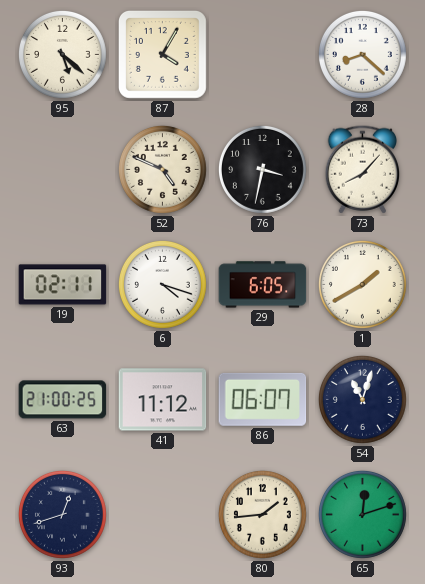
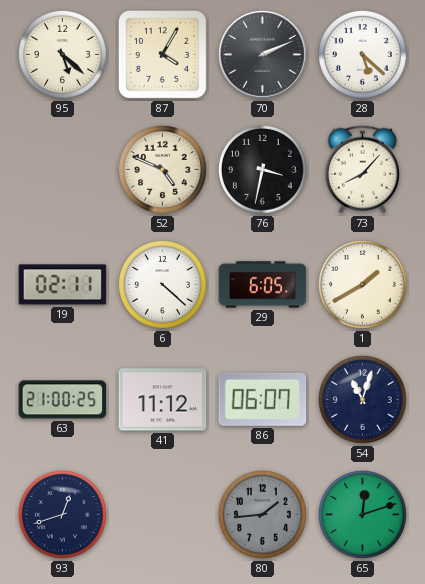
70: none -> 2:11 (263, 55)
28: 8:22 -> 5:22 (362, 54)
6: 4:18 -> 4:22 (162, 284)
80 dial: cream -> grey (262, 514)
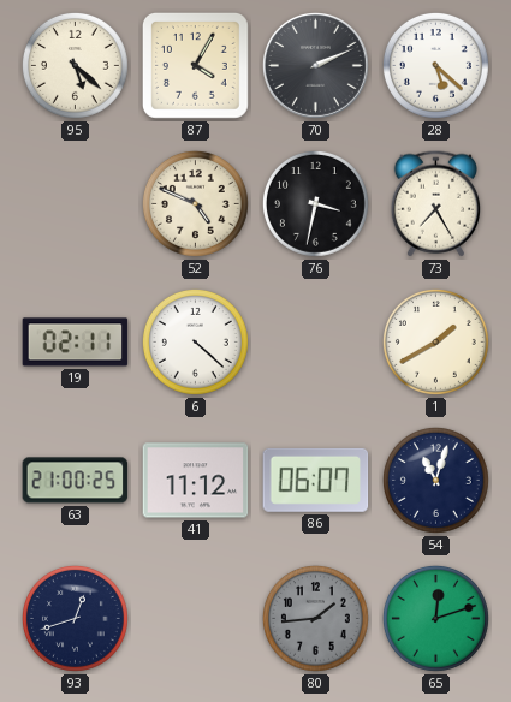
73: 8:07 -> 7:25 (435, 204)
29: 6:05 -> none (263, 285)
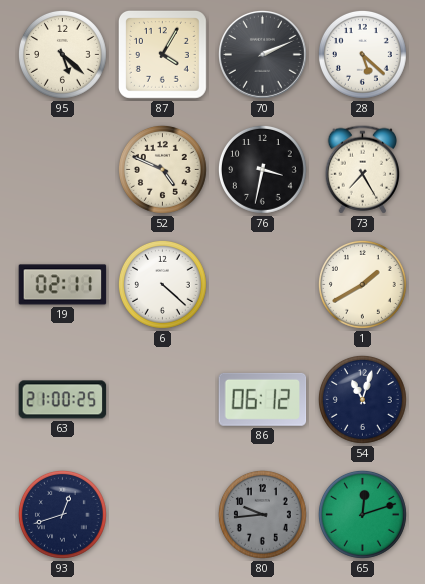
41: 11:12 -> none (196, 481)
86: 06:07 -> 06:12 (263, 399)
80: 1:44 -> 9:44 (262, 514)
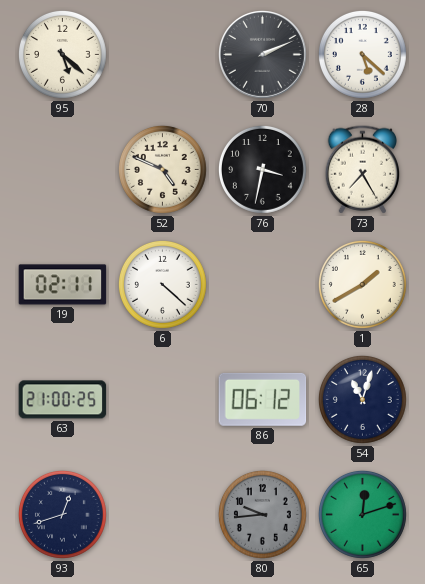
87: 4:05 -> none (162, 54)
